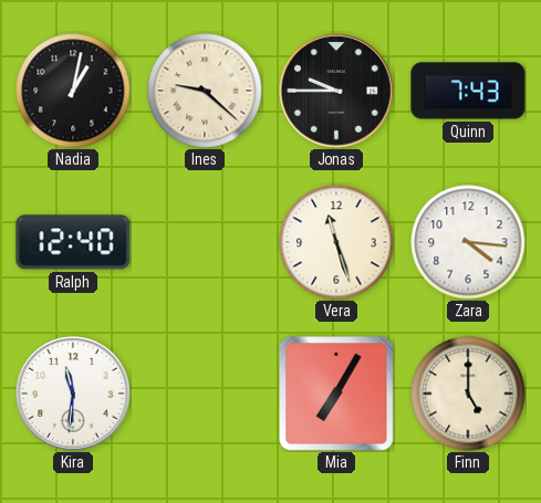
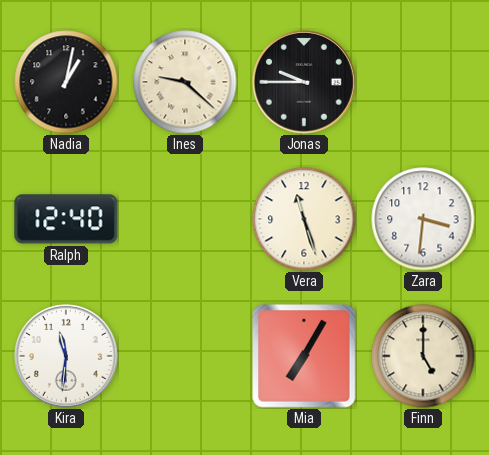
Quinn: 7:43 -> none (468, 91)
Zara: 4:16 -> 3:31 (423, 219)
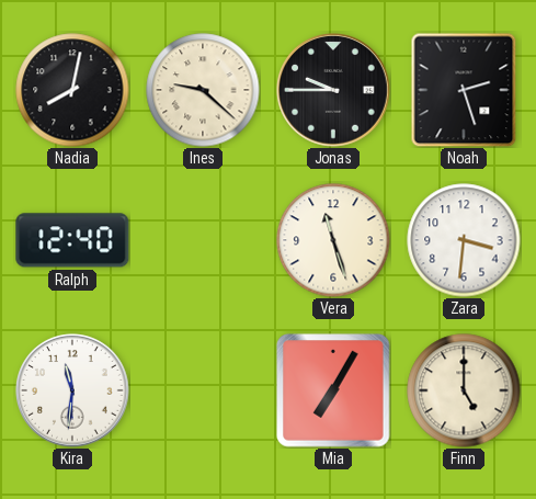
Nadia: 1:02 -> 8:02 (72, 90)
Noah: none -> 2:27 (464, 90)
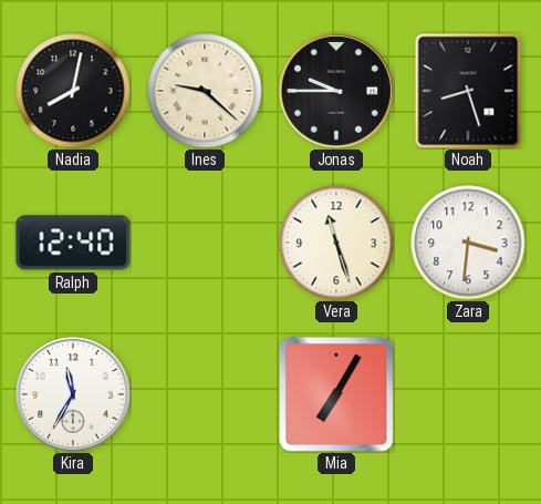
Noah: 2:27 -> 8:27 (468, 91)
Kira: 11:31 -> 11:35 (73, 394)
Finn: 5:00 -> none (464, 390)
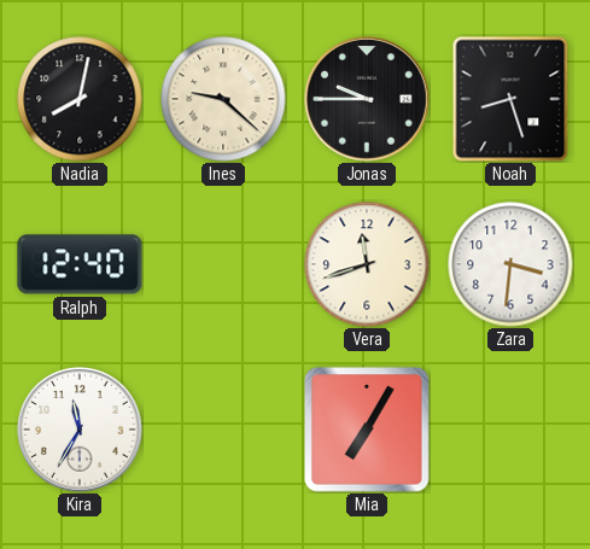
Vera: 11:27 -> 11:42 (367, 264)
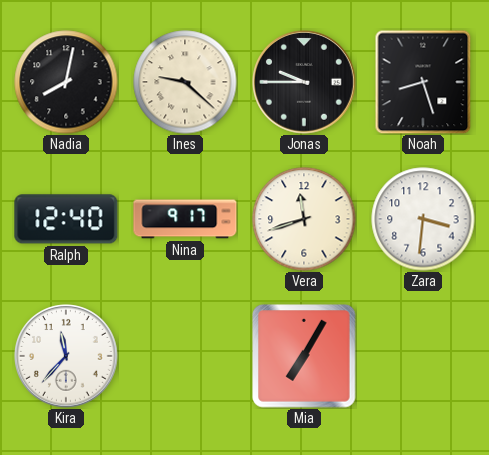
Nina: none -> 9:17 (185, 219)
Kira: 11:35 -> 11:37 (66, 356)
